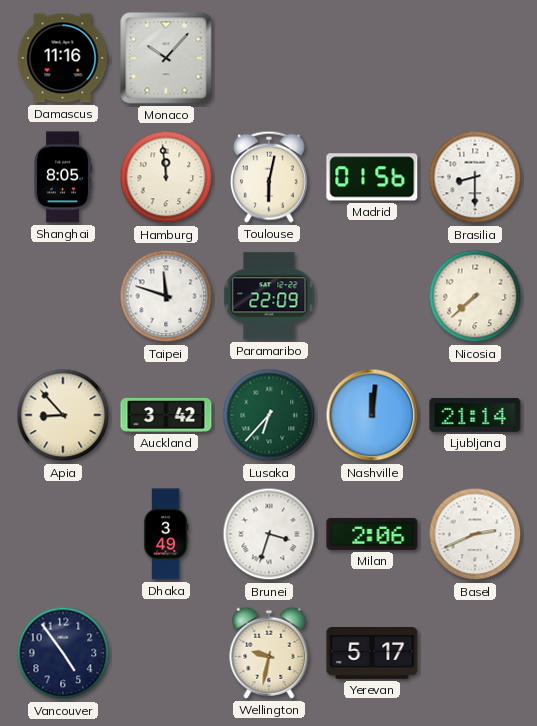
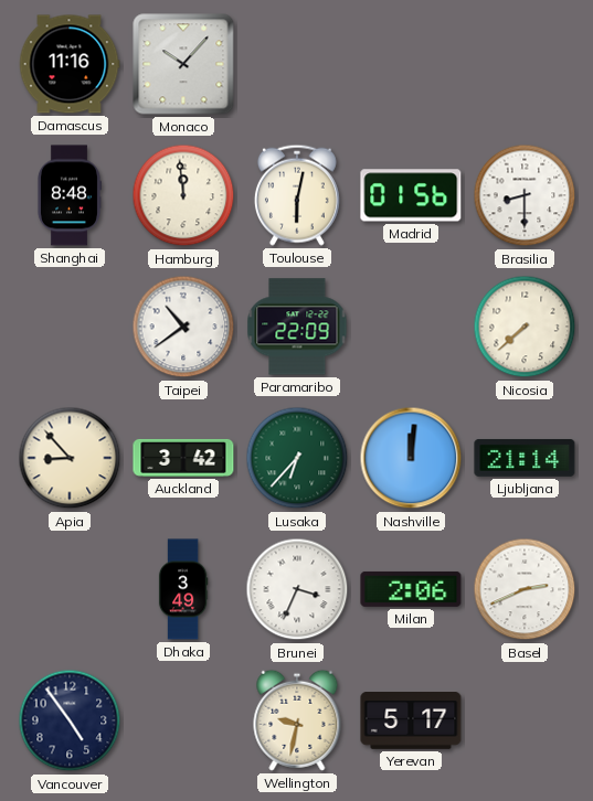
Shanghai: 8:05 -> 8:48 (68, 195)
Taipei: 11:48 -> 10:39 (183, 327)
Brunei: 3:33 -> 3:34 (297, 589)
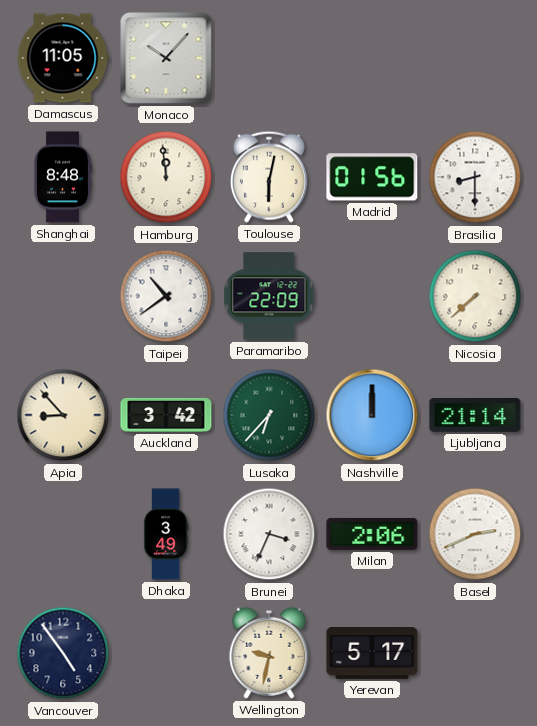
Damascus: 11:16 -> 11:05 (63, 58)
Nashville: 12:01 -> 12:00 (372, 415)
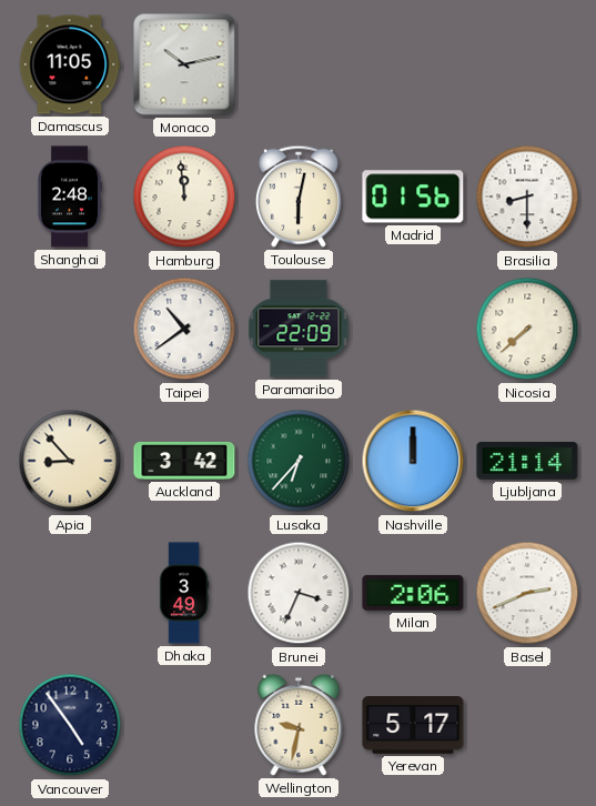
Monaco: 10:07 -> 10:13 (184, 64)
Shanghai: 8:48 -> 2:48 (69, 197)
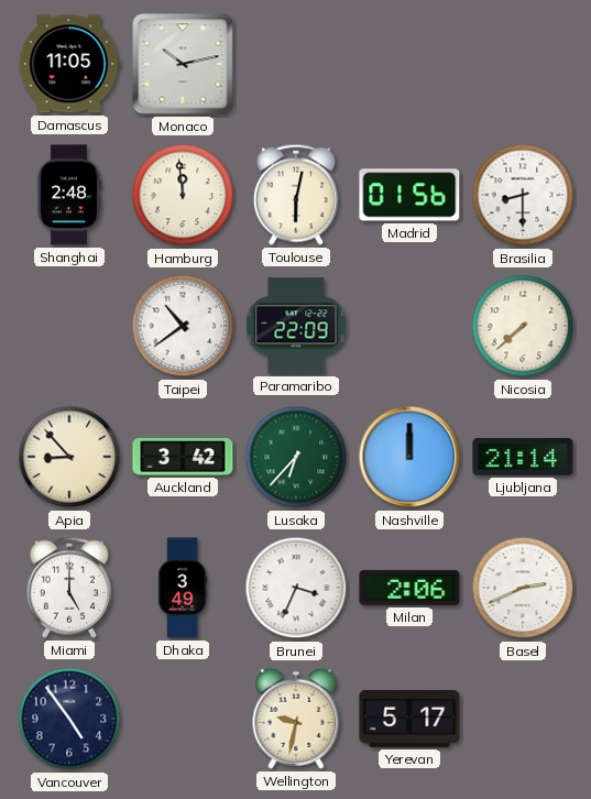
Miami: none -> 5:00 (69, 588)
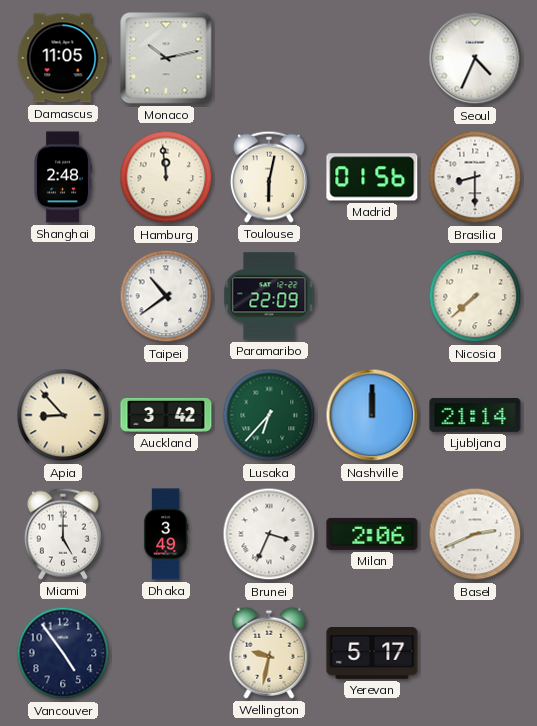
Seoul: none -> 4:34 (475, 58)
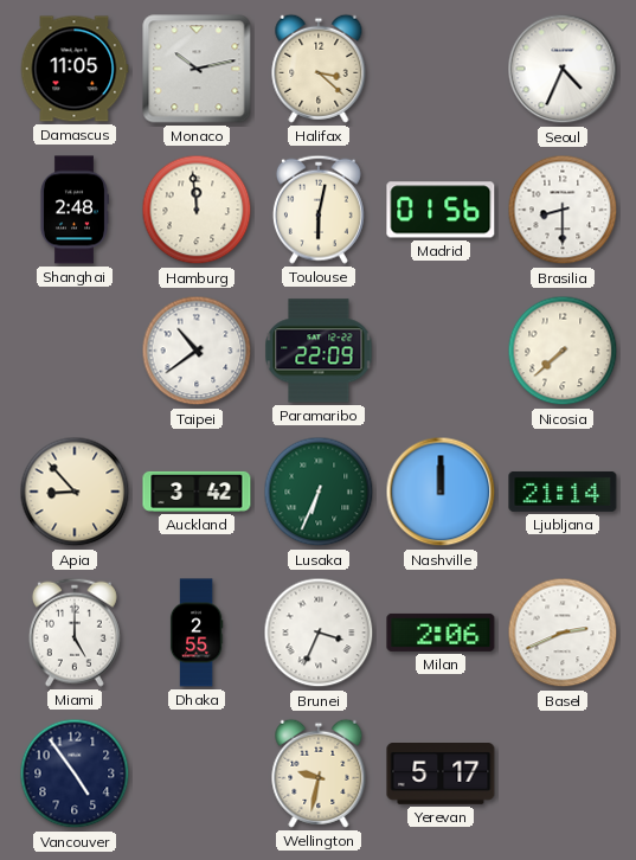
Halifax: none -> 3:22 (319, 69)
Lusaka: 6:37 -> 6:34 (319, 492)
Dhaka: 3:49 -> 2:55 (197, 633)
